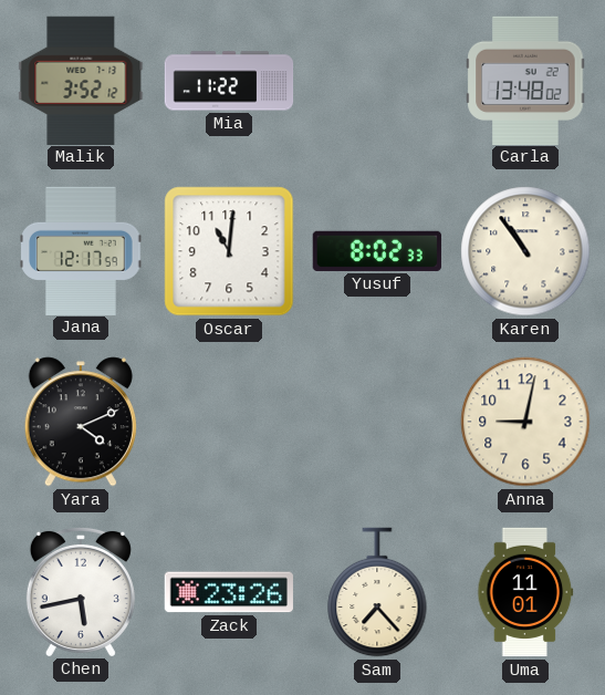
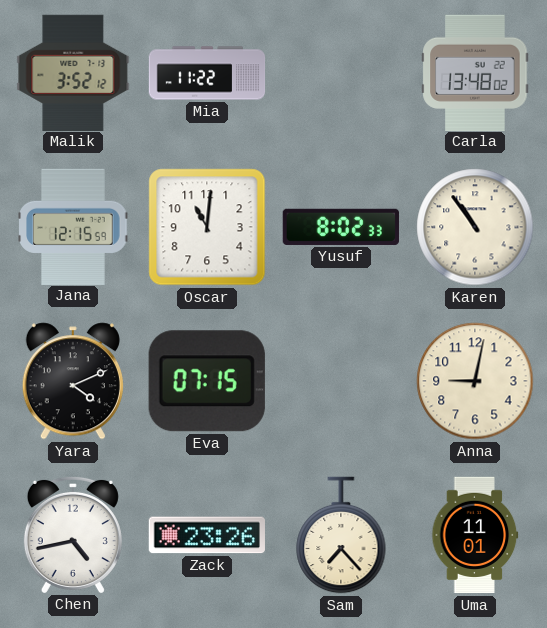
Jana: 12:17 -> 12:15 (73, 226)
Eva: none -> 07:15 (207, 381)
Chen: 5:43 -> 4:43 (73, 534)
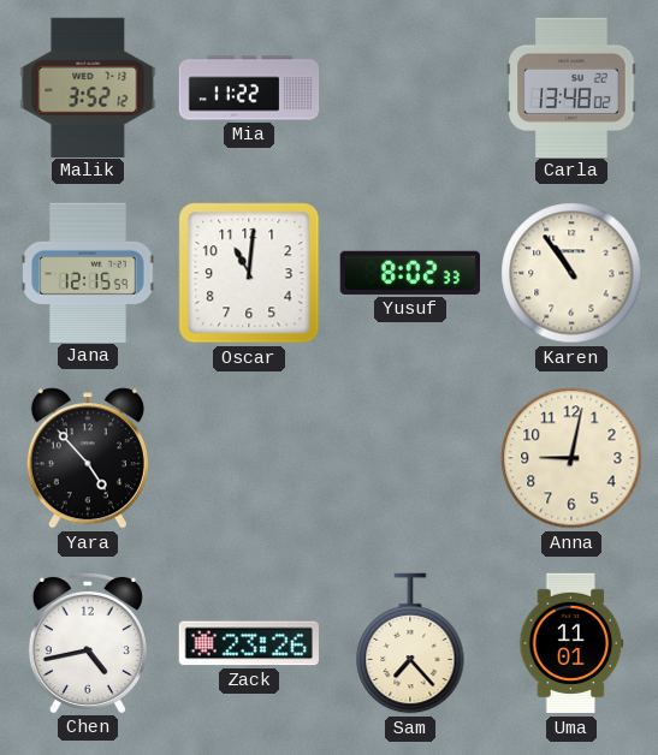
Yara: 4:11 -> 4:53 (88, 458)
Eva: 07:15 -> none (207, 381)
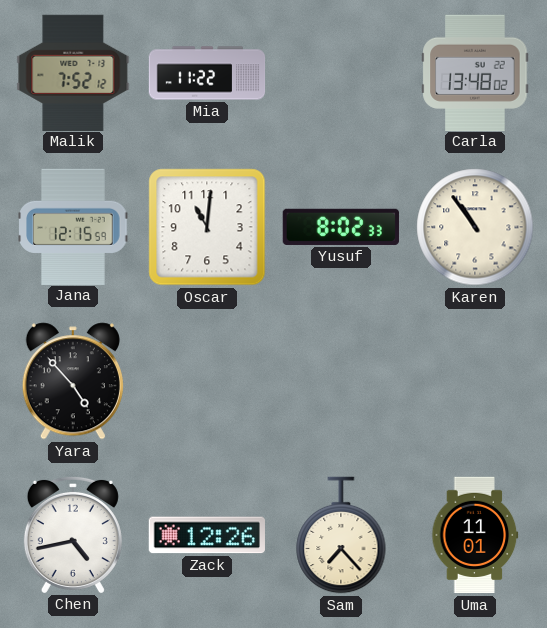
Malik: 3:52 -> 7:52 (73, 72)
Anna: 9:02 -> none (571, 458)
Zack: 23:26 -> 12:26 (207, 535)
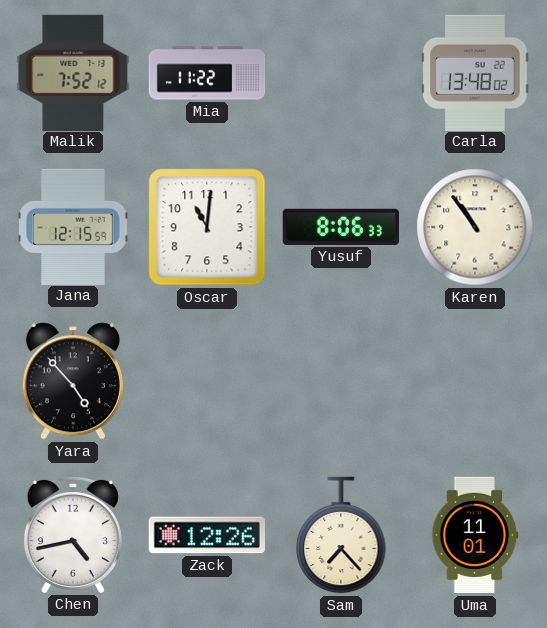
Yusuf: 8:02 -> 8:06 (341, 227)
